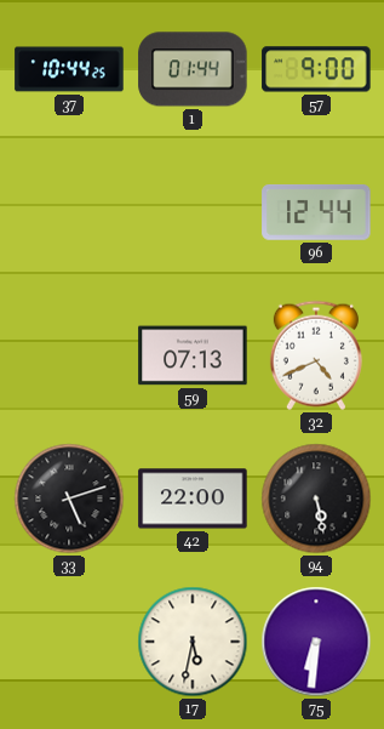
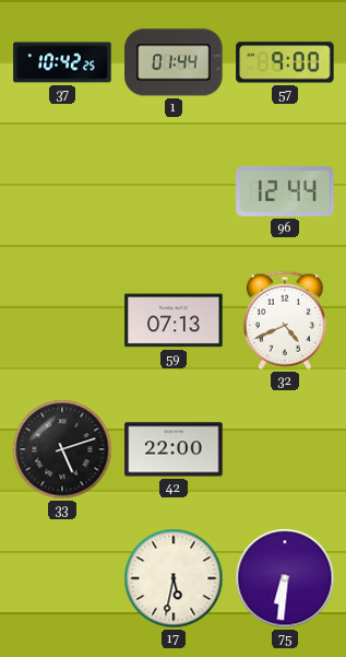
37: 10:44 -> 10:42 (62, 62)
94: 5:28 -> none (316, 499)
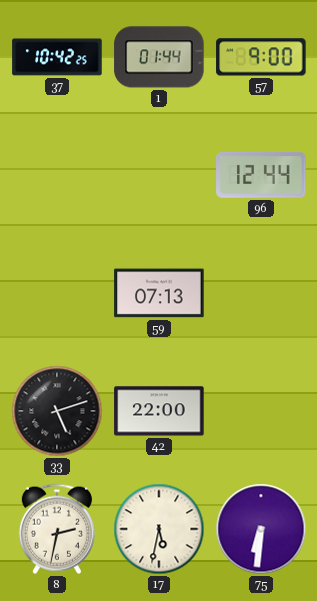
32: 4:41 -> none (285, 320)
8: none -> 2:32 (57, 529)
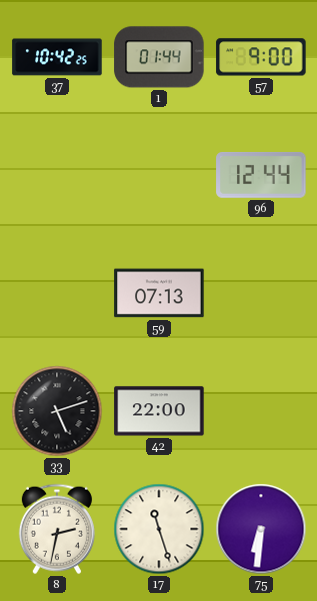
17: 5:32 -> 11:27 (159, 529)
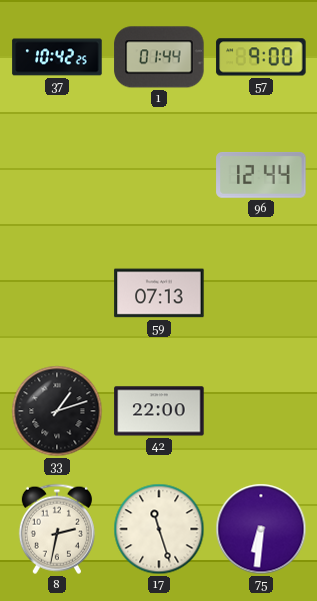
33: 5:12 -> 1:12 (57, 411)
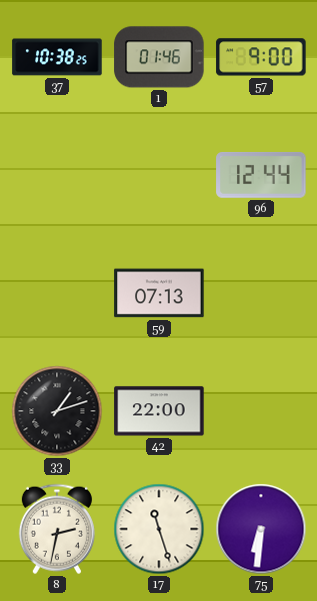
37: 10:42 -> 10:38 (57, 57)
1: 01:44 -> 01:46 (159, 57)
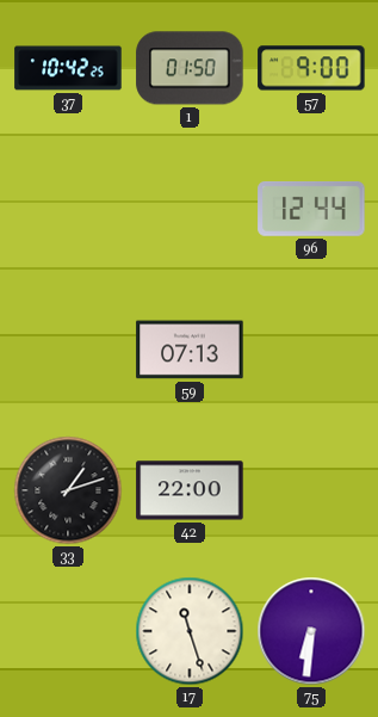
37: 10:38 -> 10:42 (68, 68)
1: 01:46 -> 01:50 (190, 68)
8: 2:32 -> none (57, 529)
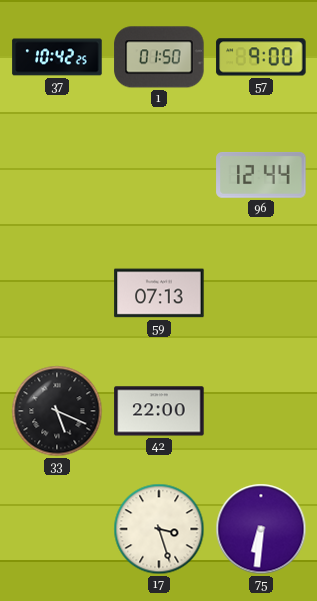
33: 1:12 -> 5:19 (57, 411)
17: 11:27 -> 3:27 (159, 529)
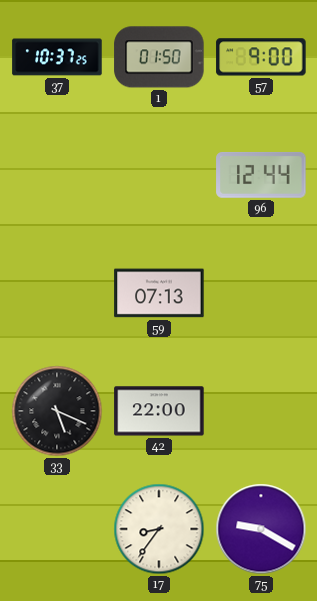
37: 10:42 -> 10:37 (57, 57)
17: 3:27 -> 8:36 (159, 529)
75: 6:31 -> 9:20 (261, 529)
